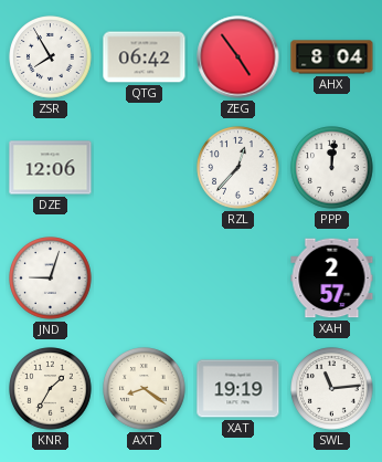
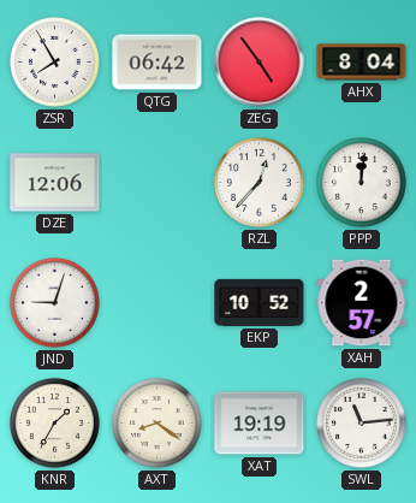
EKP: none -> 10:52 (260, 302)
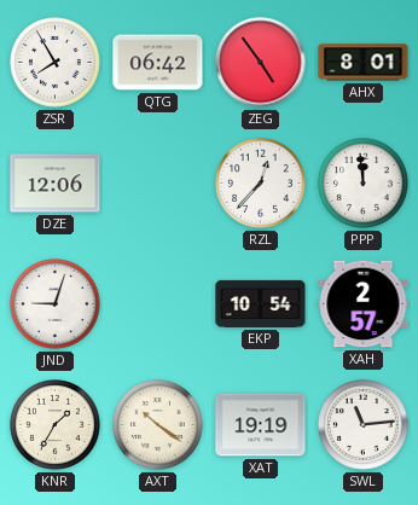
AHX: 8:04 -> 8:01 (364, 63)
PPP: 12:01 -> 11:59 (364, 184)
EKP: 10:52 -> 10:54 (261, 303)
AXT: 8:21 -> 10:21 (158, 425)
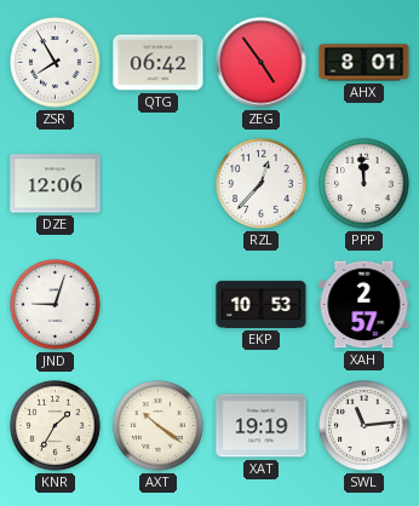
EKP: 10:54 -> 10:53 (262, 304)
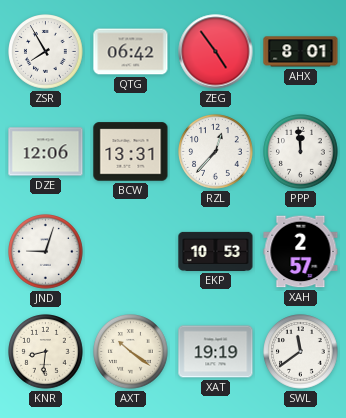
BCW: none -> 13:31 (131, 152)
KNR: 1:35 -> 8:31 (46, 352)
SWL: 11:14 -> 11:39 (301, 352)
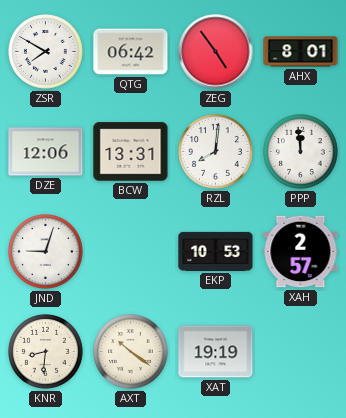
ZSR: 7:55 -> 7:50 (46, 52)
RZL: 12:37 -> 8:01 (216, 152)
SWL: 11:39 -> none (301, 352)
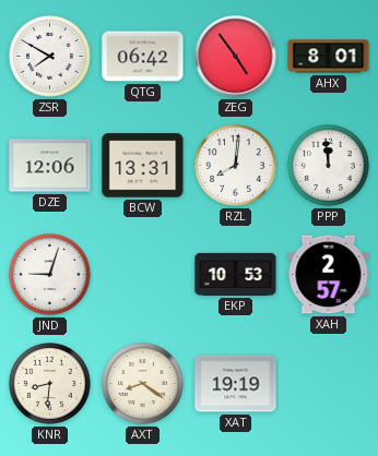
AXT: 10:21 -> 8:21 (143, 384)
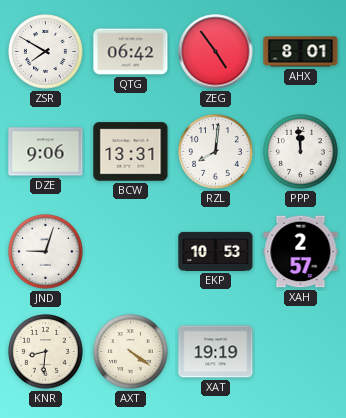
DZE: 12:06 -> 9:06 (46, 152)
AXT: 8:21 -> 4:21 (131, 352)
